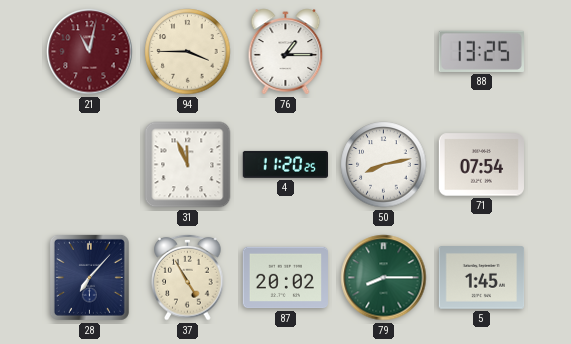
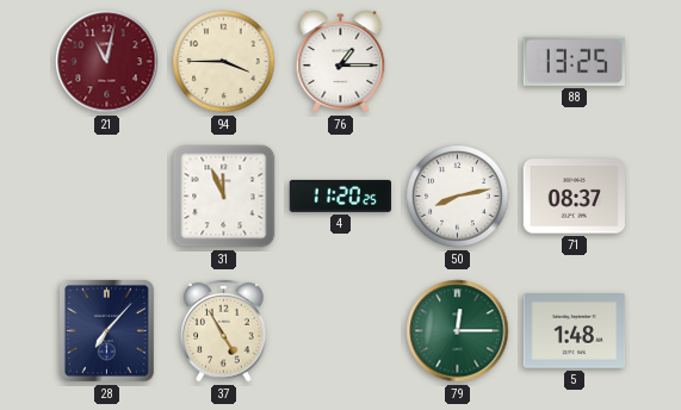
71: 07:54 -> 08:37 (574, 197)
87: 20:02 -> none (286, 278)
79: 8:15 -> 12:15 (458, 331)
5: 1:45 -> 1:48 (575, 331)
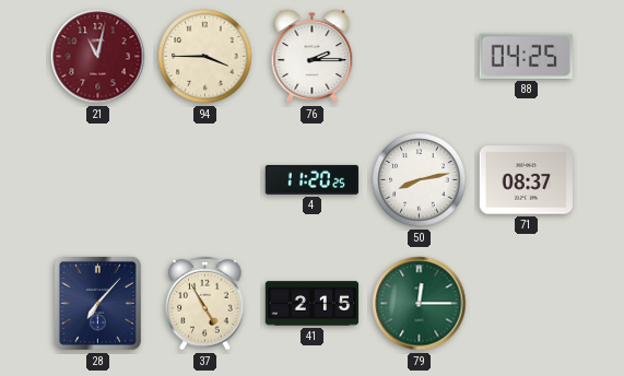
76: 1:15 -> 2:15 (313, 57)
88: 13:25 -> 04:25 (526, 56)
31: 11:56 -> none (224, 197)
41: none -> 2:15 (313, 304)
5: 1:48 -> none (575, 331)
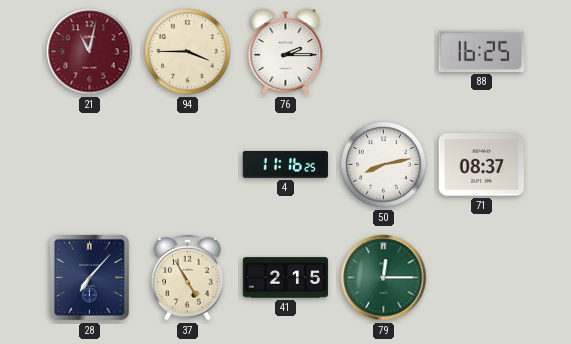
88: 04:25 -> 16:25 (481, 51)
4: 11:20 -> 11:16 (285, 164)
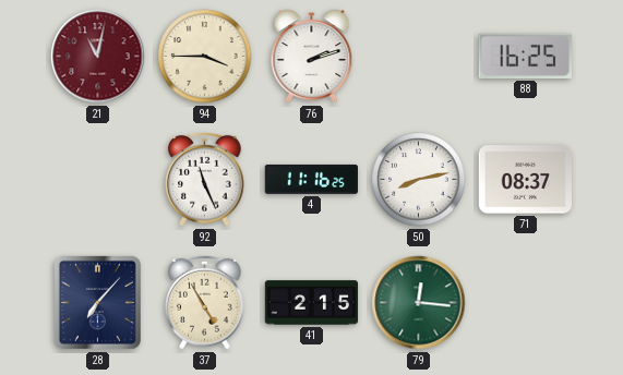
76: 2:15 -> 2:12 (312, 57)
92: none -> 11:26 (205, 179)
79: 12:15 -> 12:16 (419, 303)
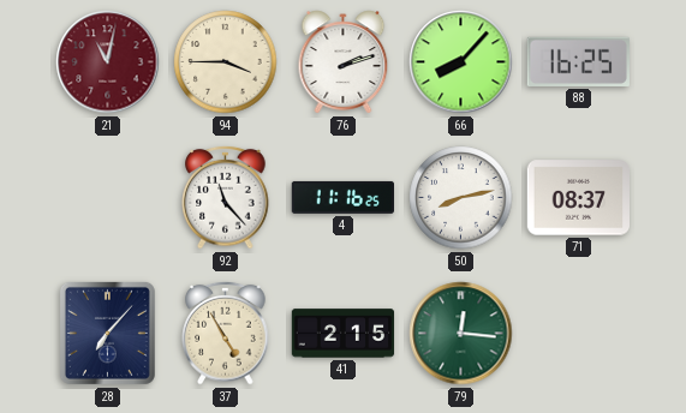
66: none -> 8:07 (461, 62)
92: 11:26 -> 11:23 (226, 197)
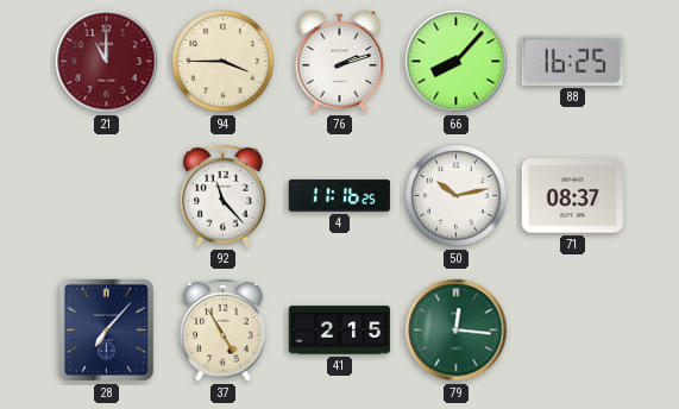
21: 11:02 -> 11:00 (107, 62)
50: 8:13 -> 10:13 (457, 196)
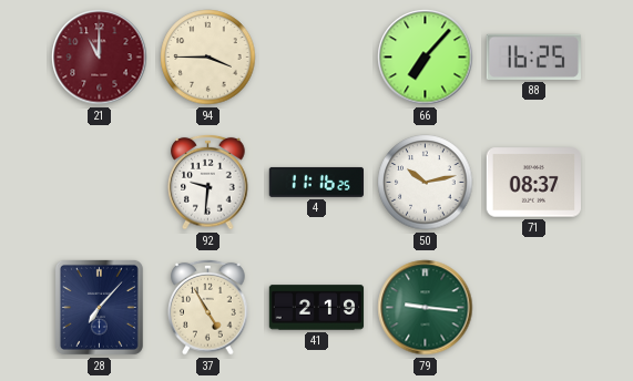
76: 2:12 -> none (340, 62)
66: 8:07 -> 7:07 (426, 58)
92: 11:23 -> 9:31 (208, 182)
41: 2:15 -> 2:19 (317, 308)
79: 12:16 -> 9:16 (426, 308)
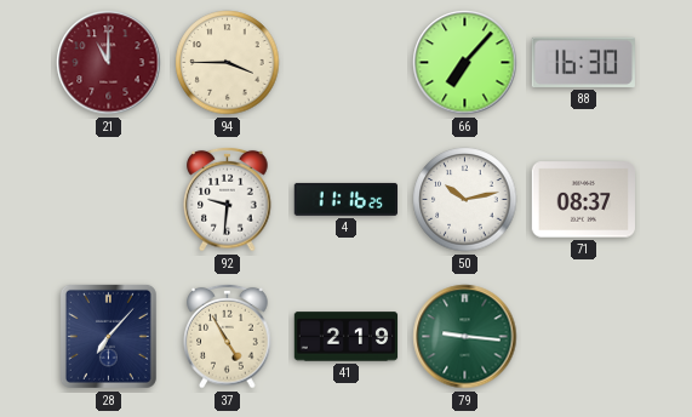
88: 16:25 -> 16:30 (583, 62)
